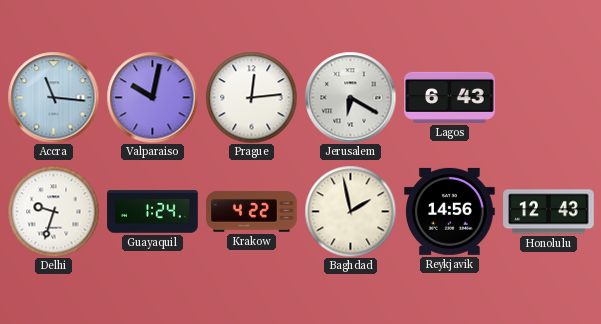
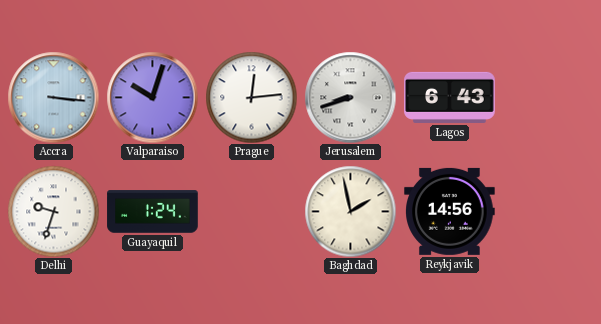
Accra: 11:16 -> 3:16 (53, 97)
Valparaiso: 10:02 -> 10:03 (152, 97)
Jerusalem: 6:20 -> 8:42 (350, 97)
Krakow: 4:22 -> none (252, 212)
Honolulu: 12:43 -> none (549, 212)
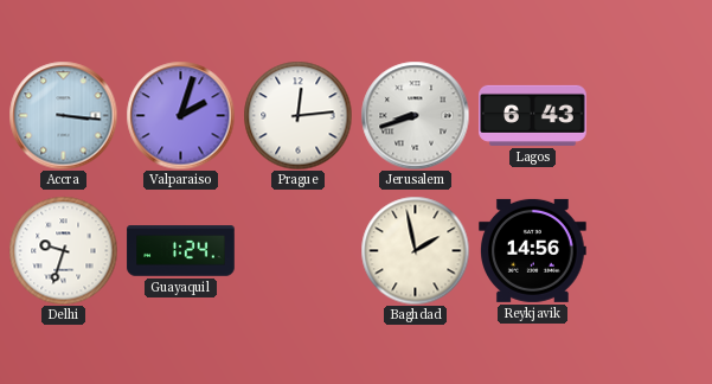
Valparaiso: 10:03 -> 2:03 (180, 115)
